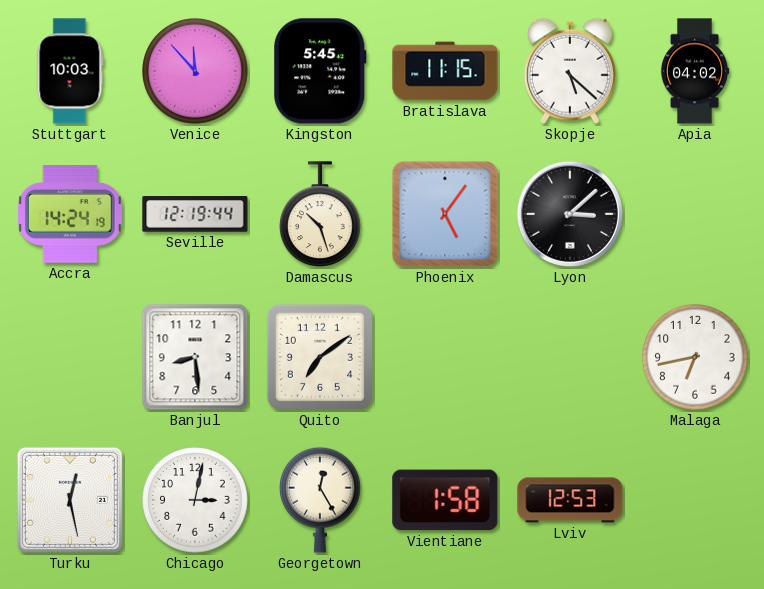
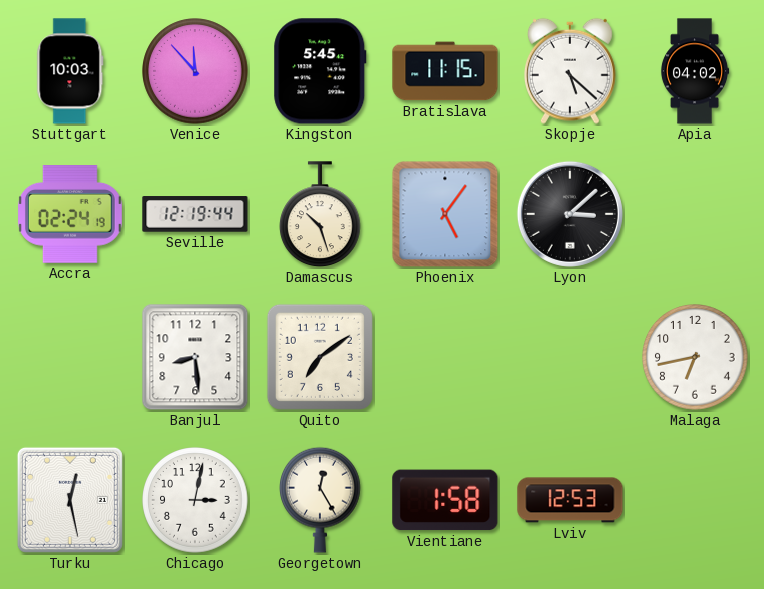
Accra: 14:24 -> 02:24 (70, 215)
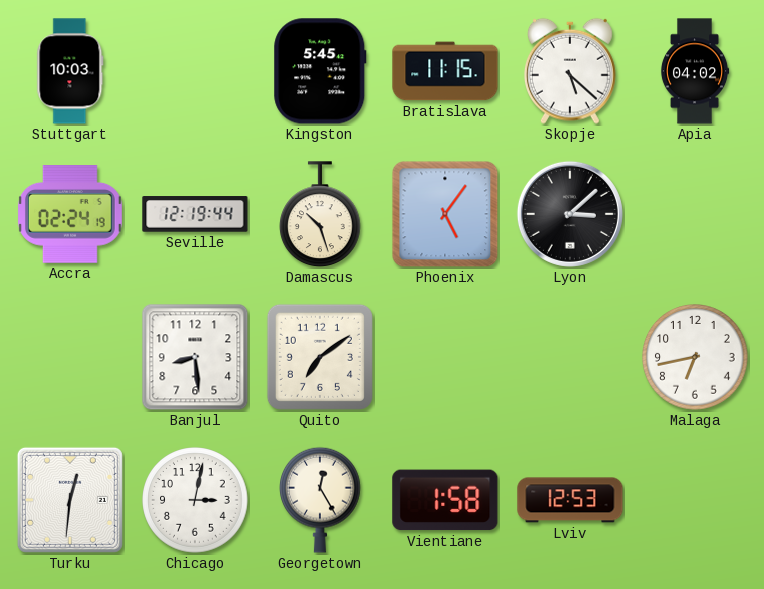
Venice: 11:53 -> none (195, 71)
Turku: 12:28 -> 12:31 (70, 500)
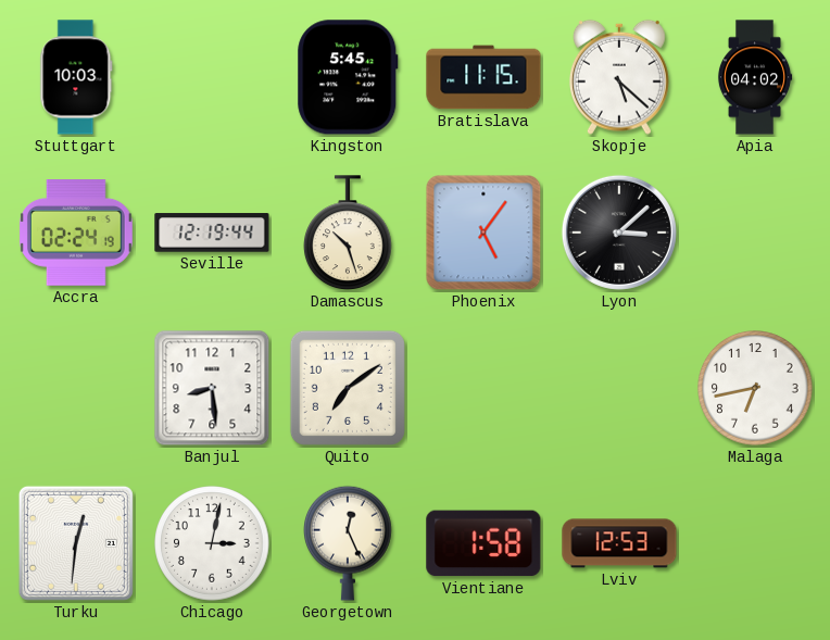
Georgetown: 12:25 -> 12:26 (349, 543)
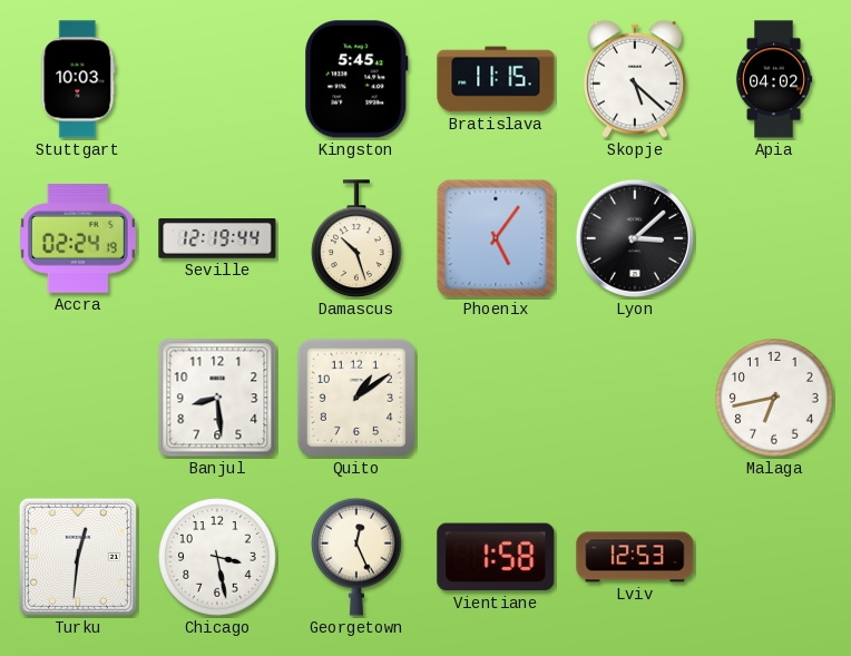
Quito: 7:09 -> 1:09 (356, 398)
Chicago: 3:02 -> 3:28 (217, 557)
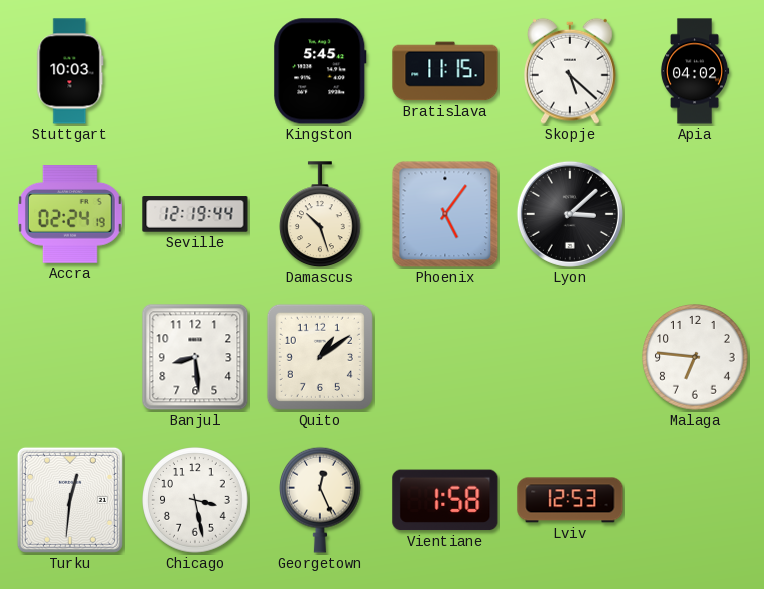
Malaga: 6:43 -> 6:46 (695, 357)
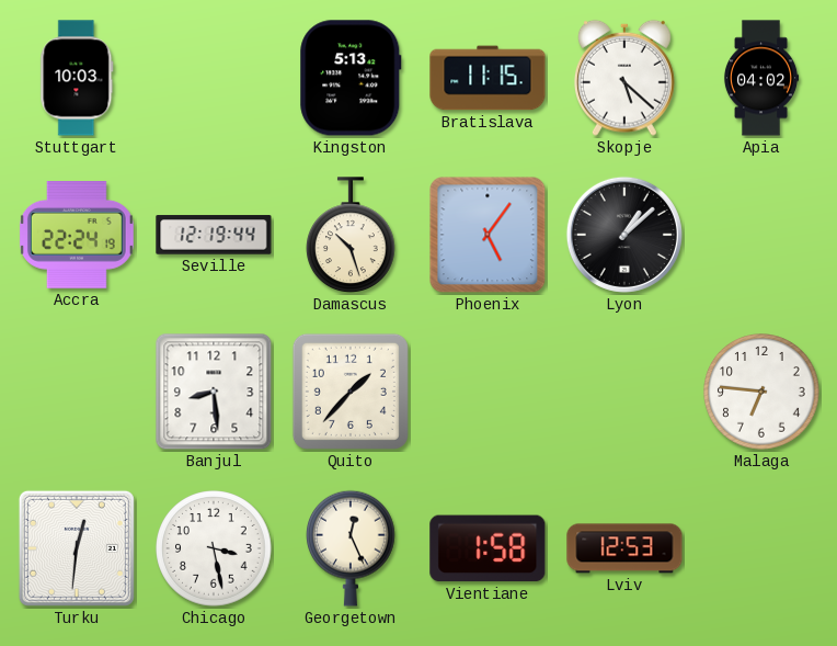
Kingston: 5:45 -> 5:13 (351, 78)
Accra: 02:24 -> 22:24 (77, 236)
Lyon: 3:08 -> 1:08 (624, 235)
Quito: 1:09 -> 1:37 (351, 392)
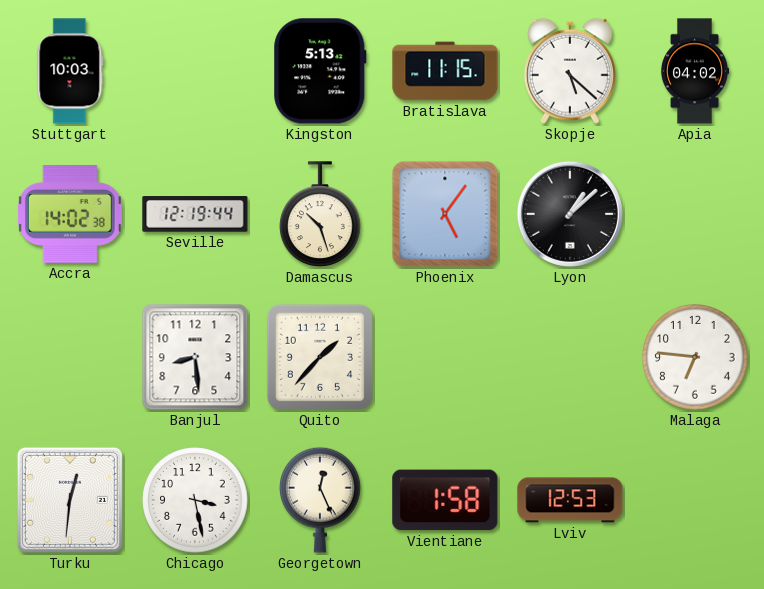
Accra: 22:24 -> 14:02 (70, 215)
